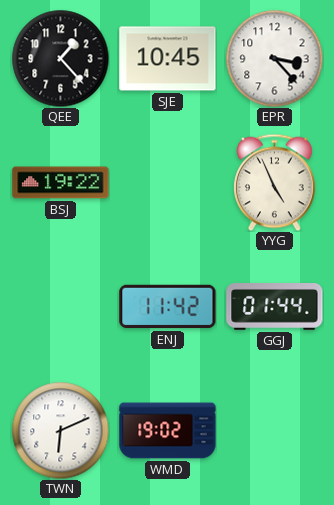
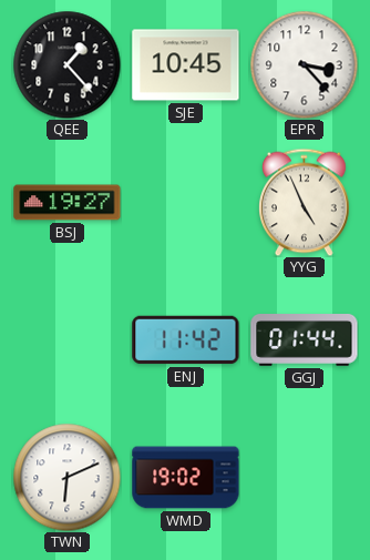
BSJ: 19:22 -> 19:27 (68, 203)
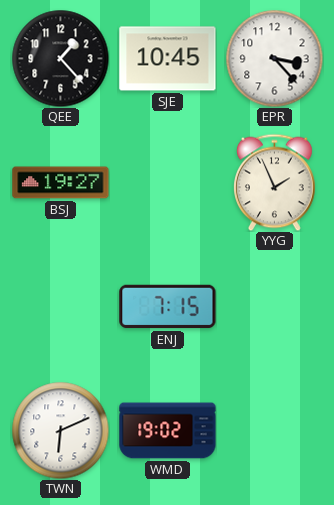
YYG: 4:56 -> 1:56 (275, 182)
ENJ: 11:42 -> 7:15 (168, 307)
GGJ: 01:44 -> none (305, 340)
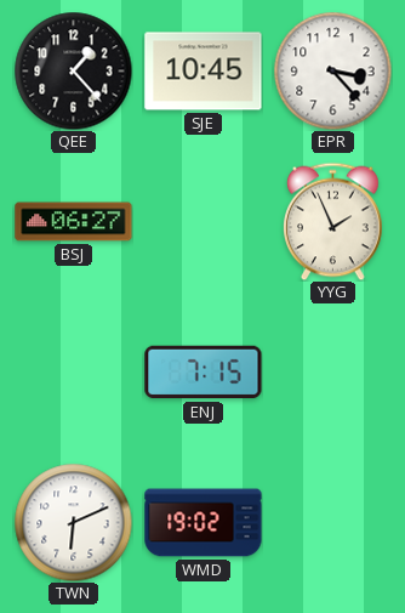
BSJ: 19:27 -> 06:27 (74, 222)
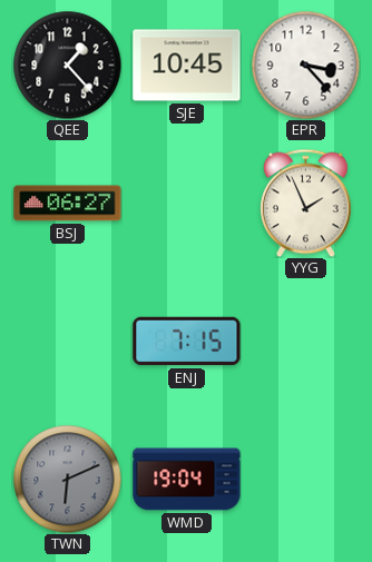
TWN dial: white -> grey (67, 479)
WMD: 19:02 -> 19:04 (187, 480)
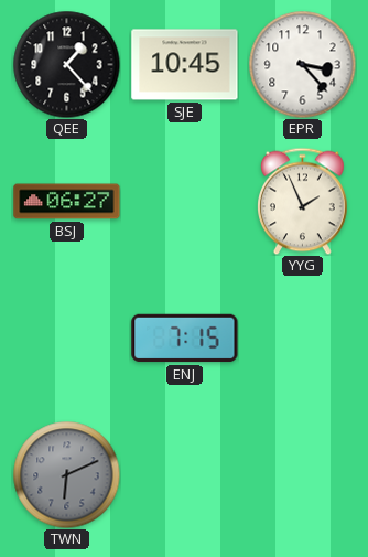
WMD: 19:04 -> none (187, 480)
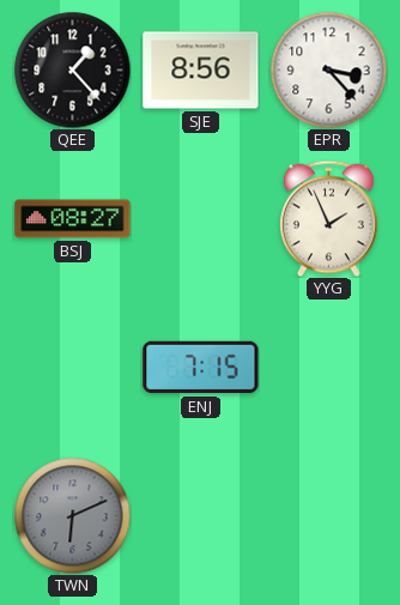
SJE: 10:45 -> 8:56 (201, 71)
BSJ: 06:27 -> 08:27 (73, 219)
